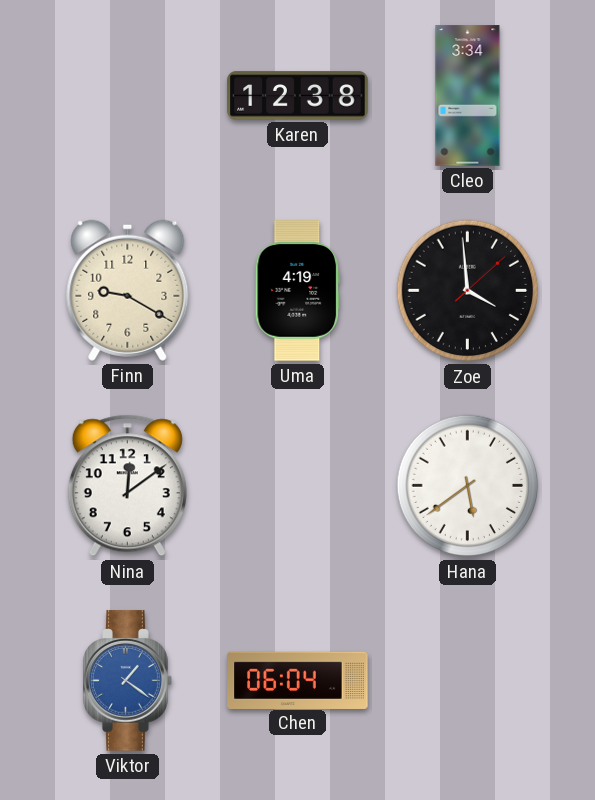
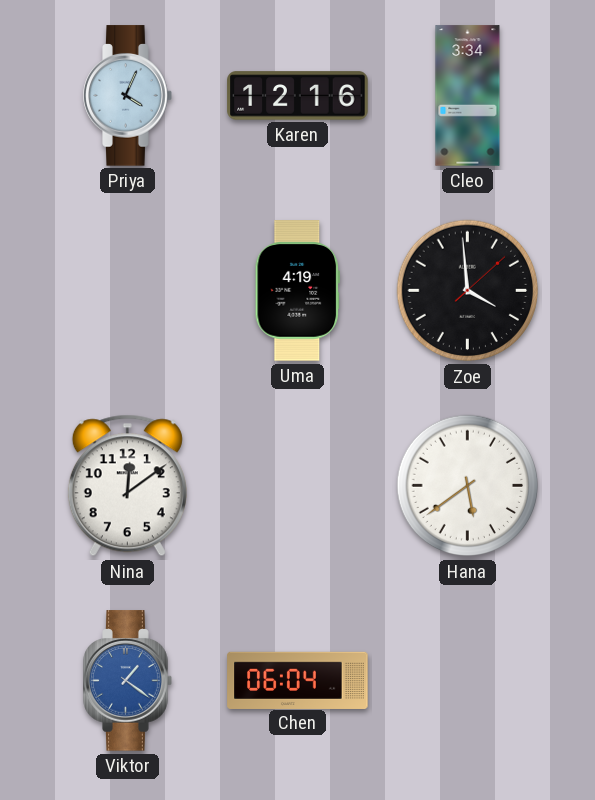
Priya: none -> 4:04 (128, 96)
Karen: 12:38 -> 12:16 (298, 96)
Finn: 9:20 -> none (128, 290)
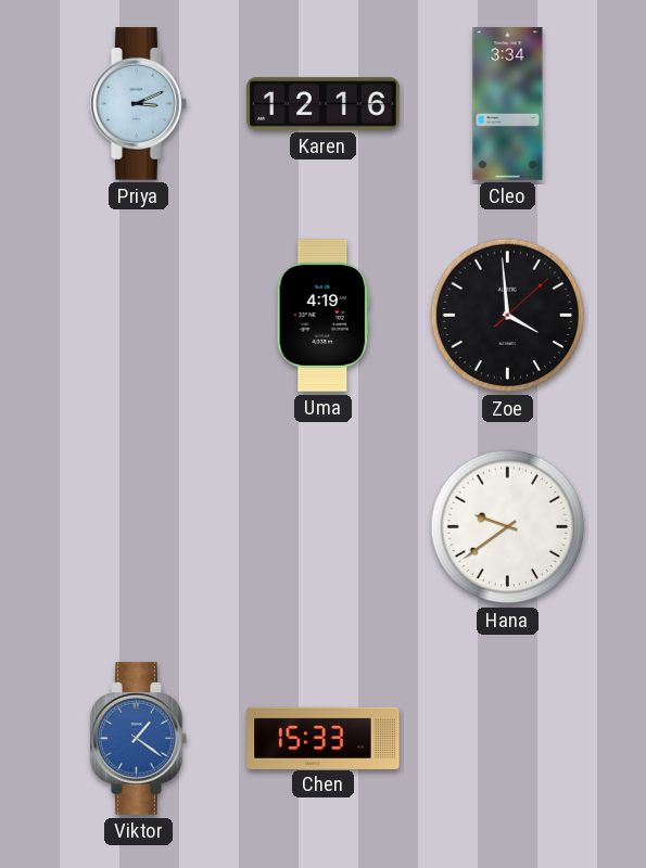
Priya: 4:04 -> 3:11 (139, 104)
Nina: 12:09 -> none (127, 486)
Hana: 5:39 -> 9:39 (508, 527)
Chen: 06:04 -> 15:33 (324, 738)
